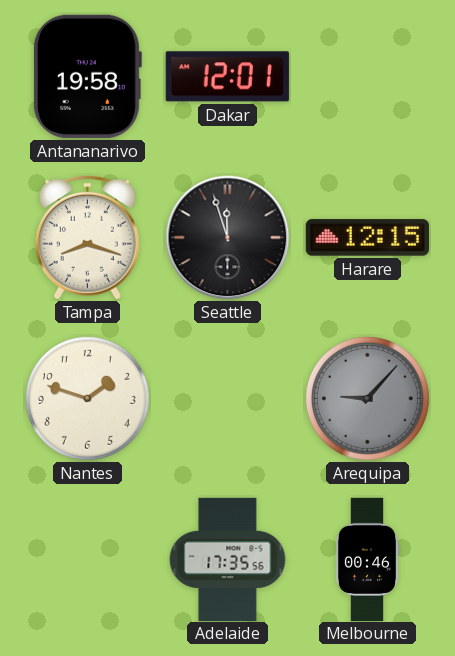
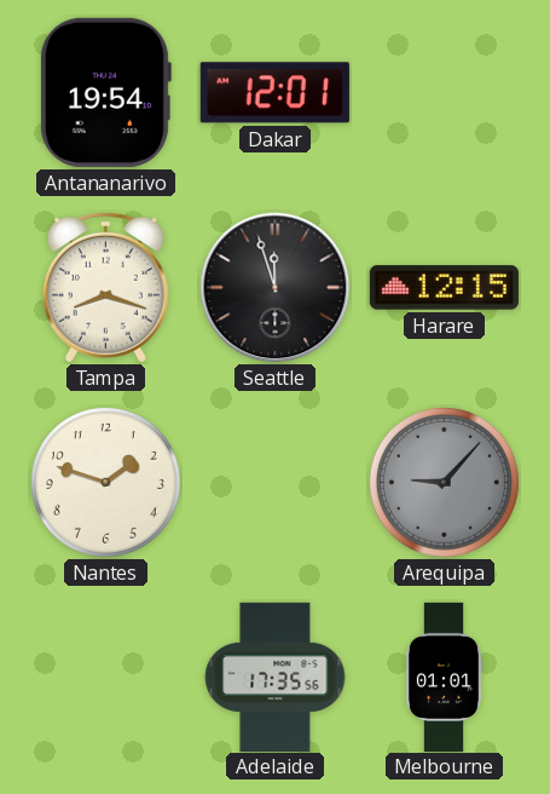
Antananarivo: 19:58 -> 19:54 (105, 92)
Melbourne: 00:46 -> 01:01 (444, 677)
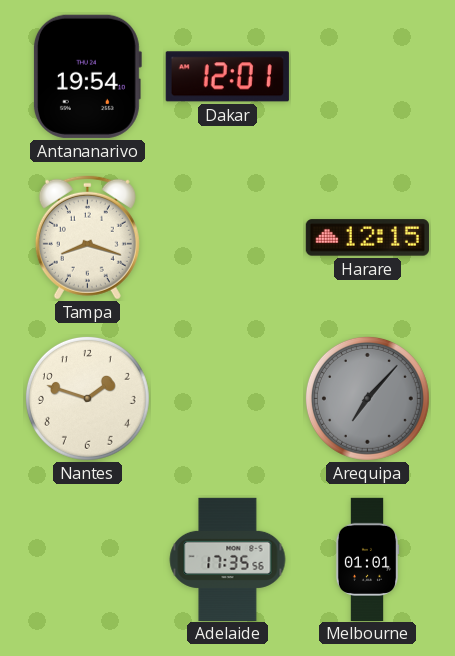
Seattle: 11:57 -> none (276, 288)
Arequipa: 9:07 -> 7:07 (367, 398)
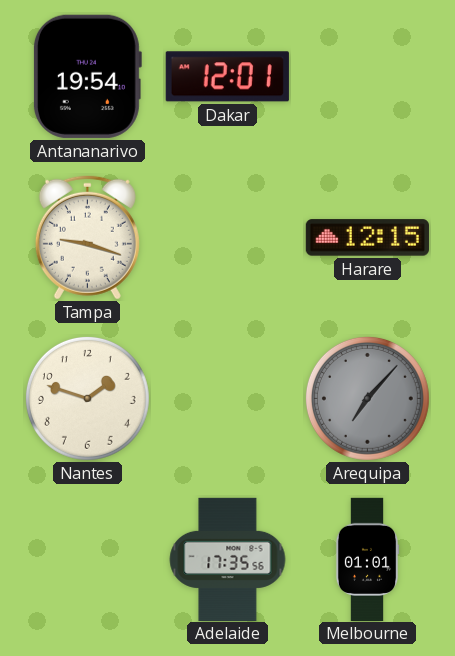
Tampa: 8:18 -> 9:18 (87, 237)
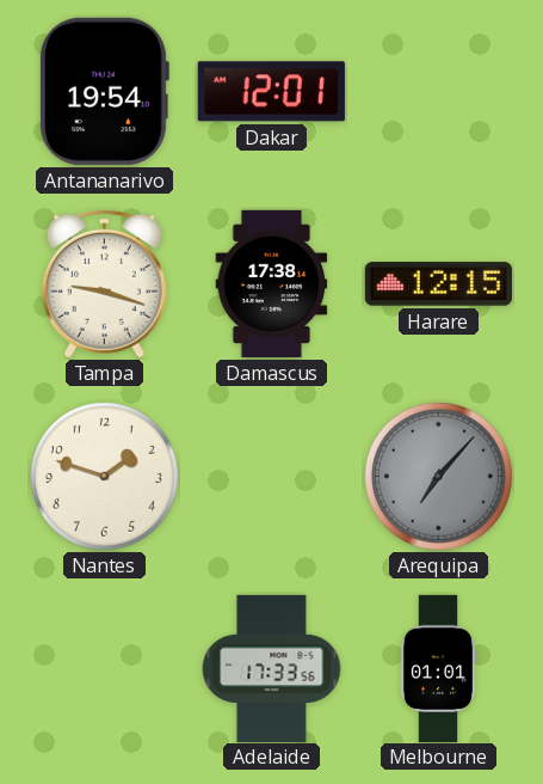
Damascus: none -> 17:38 (272, 283)
Adelaide: 17:35 -> 17:33 (272, 668)
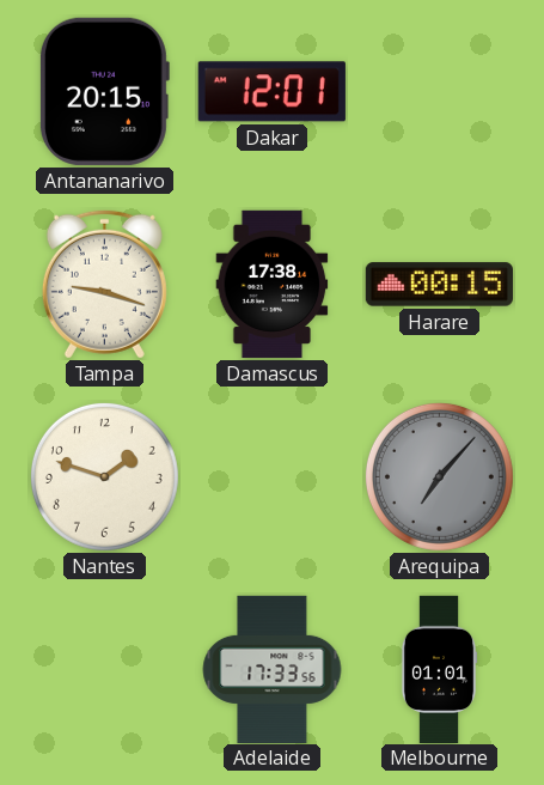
Antananarivo: 19:54 -> 20:15 (104, 91)
Harare: 12:15 -> 00:15 (439, 285)
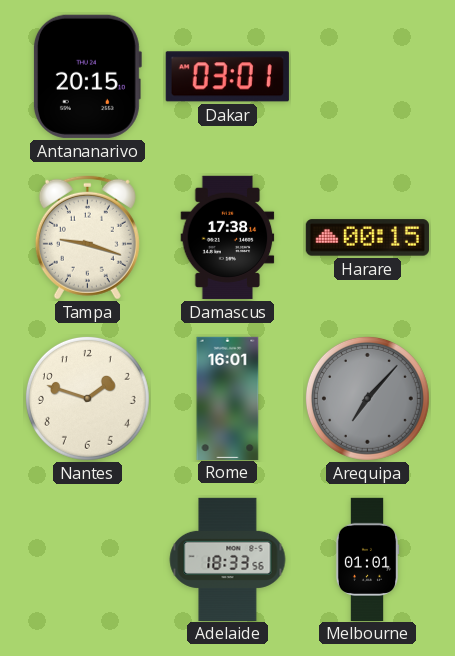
Dakar: 12:01 -> 03:01 (227, 77)
Rome: none -> 16:01 (228, 398)
Adelaide: 17:33 -> 18:33 (228, 559)
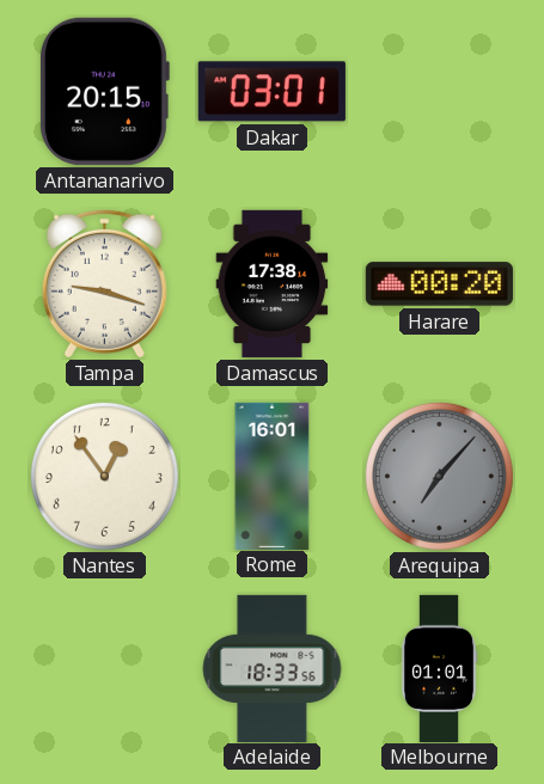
Harare: 00:15 -> 00:20 (439, 284)
Nantes: 1:48 -> 12:54 (104, 476)
